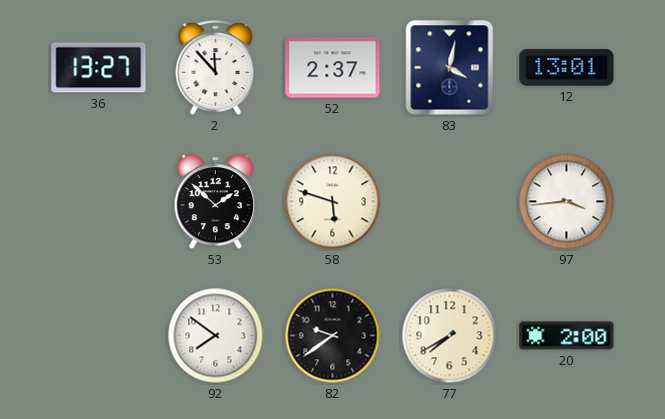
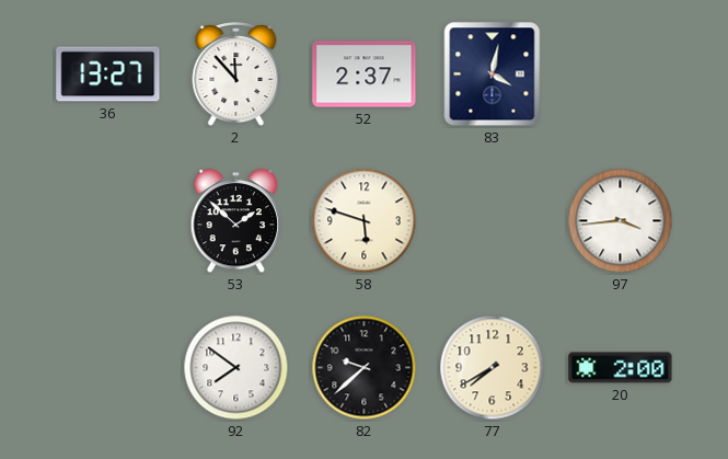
12: 13:01 -> none (567, 68)
82: 9:39 -> 9:38 (365, 368)
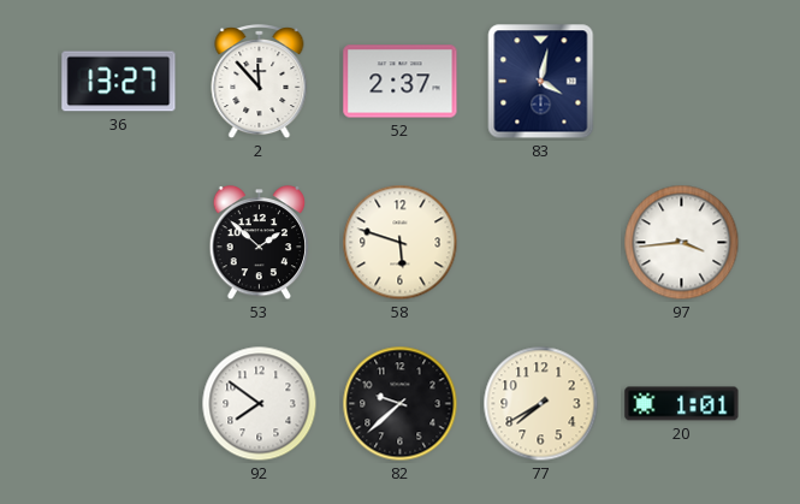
20: 2:00 -> 1:01 (682, 404)
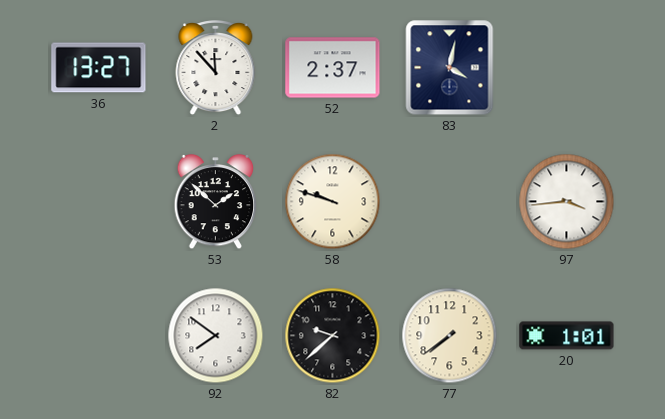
58: 5:48 -> 9:48 (333, 202)
77: 7:40 -> 7:39 (450, 336)
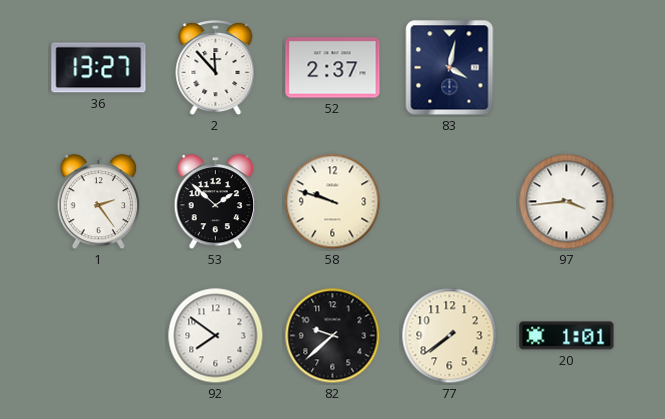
1: none -> 2:24 (99, 202)
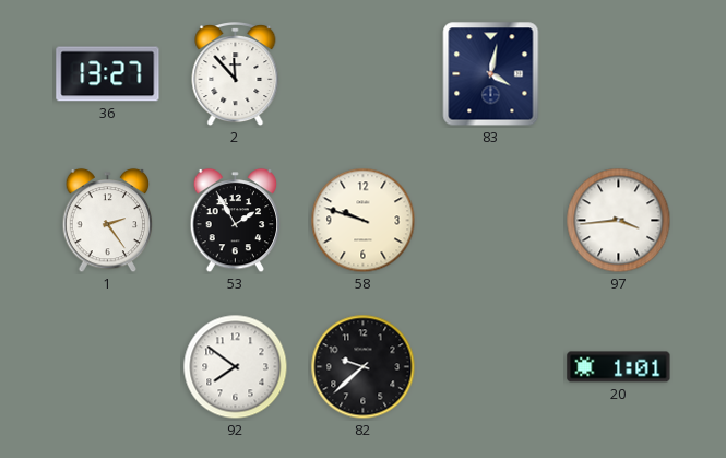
52: 2:37 -> none (333, 68)
53: 1:52 -> 1:55 (236, 221)
77: 7:39 -> none (450, 336)
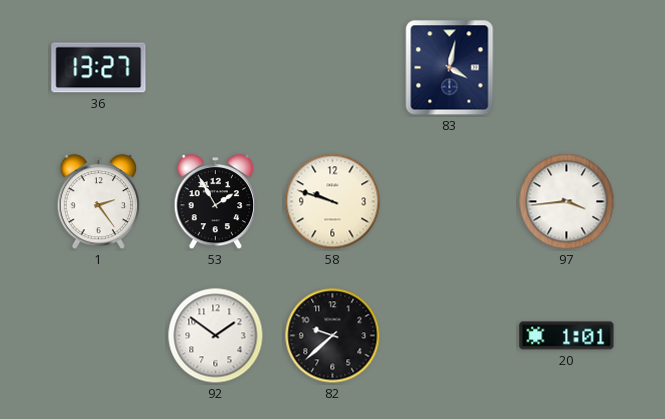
2: 11:53 -> none (236, 75)
92: 7:51 -> 1:51 (216, 336)
